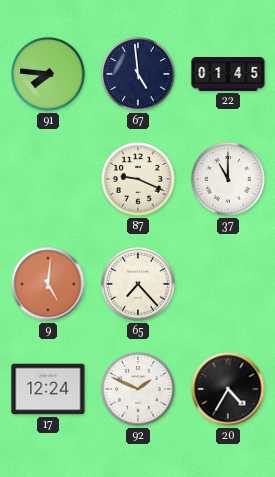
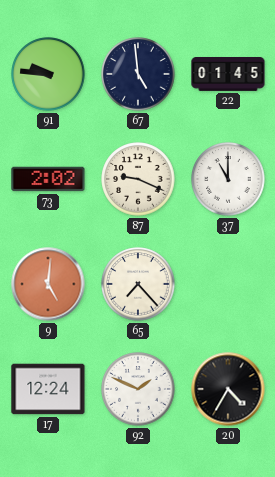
91: 7:46 -> 9:46 (48, 74)
73: none -> 2:02 (48, 179)
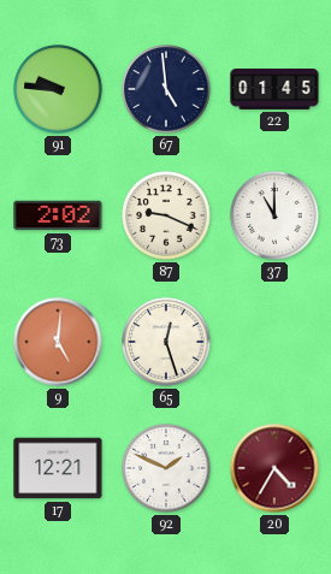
65: 7:23 -> 12:27 (166, 342)
17: 12:24 -> 12:21 (58, 468)
20 dial: black -> burgundy (274, 468)
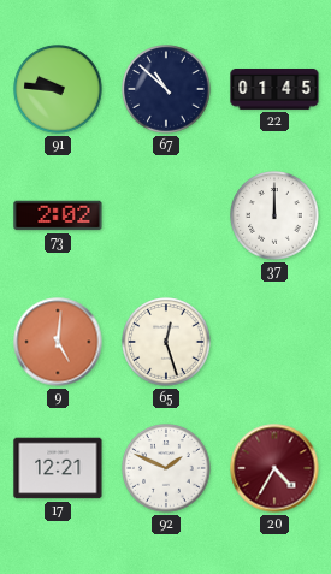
67: 4:59 -> 10:52 (166, 89)
87: 9:19 -> none (166, 215)
37: 11:00 -> 12:00 (274, 215)
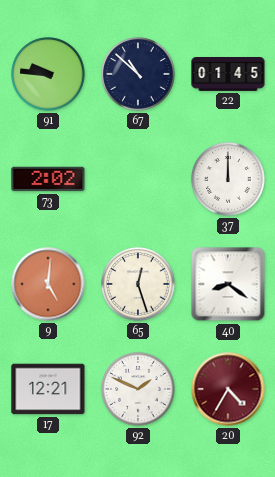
40: none -> 8:21 (228, 284)
